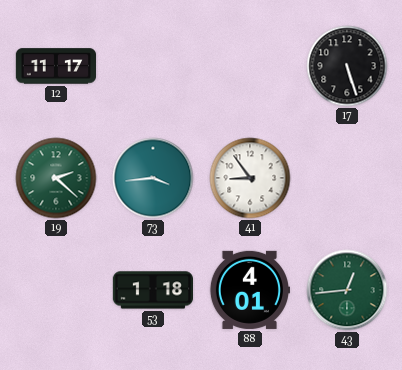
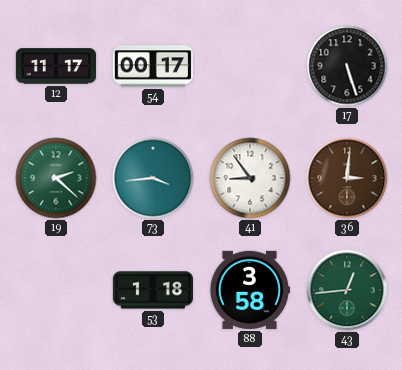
54: none -> 00:17 (152, 66)
36: none -> 3:01 (347, 178)
88: 4:01 -> 3:58 (249, 290)
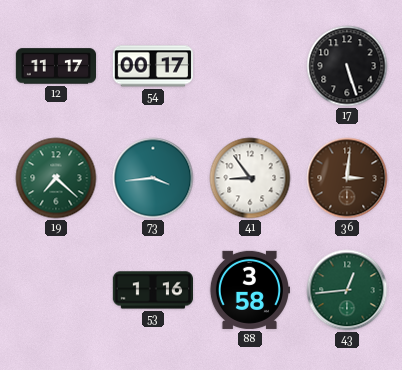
19: 2:22 -> 7:22 (56, 178)
53: 1:18 -> 1:16 (152, 290)
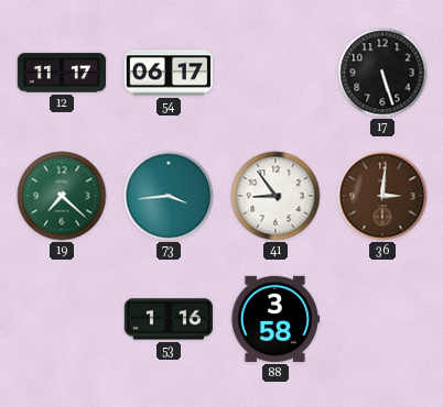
54: 00:17 -> 06:17 (168, 73)
43: 12:44 -> none (347, 290)
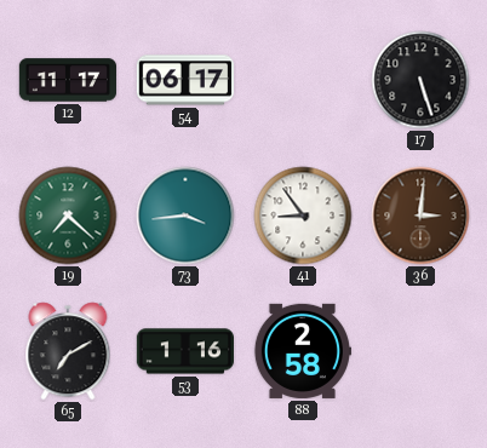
65: none -> 7:10 (68, 351)
88: 3:58 -> 2:58 (302, 351)
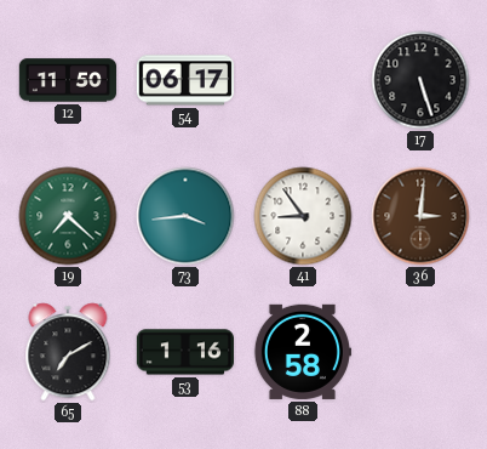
12: 11:17 -> 11:50 (68, 80)
